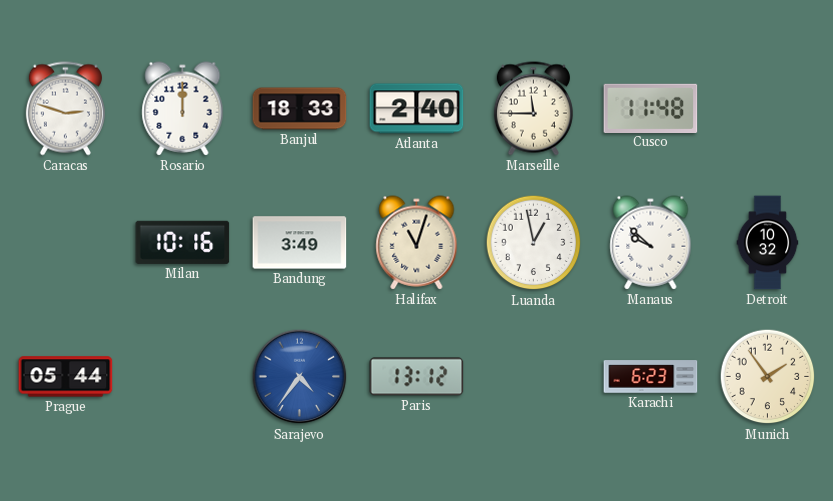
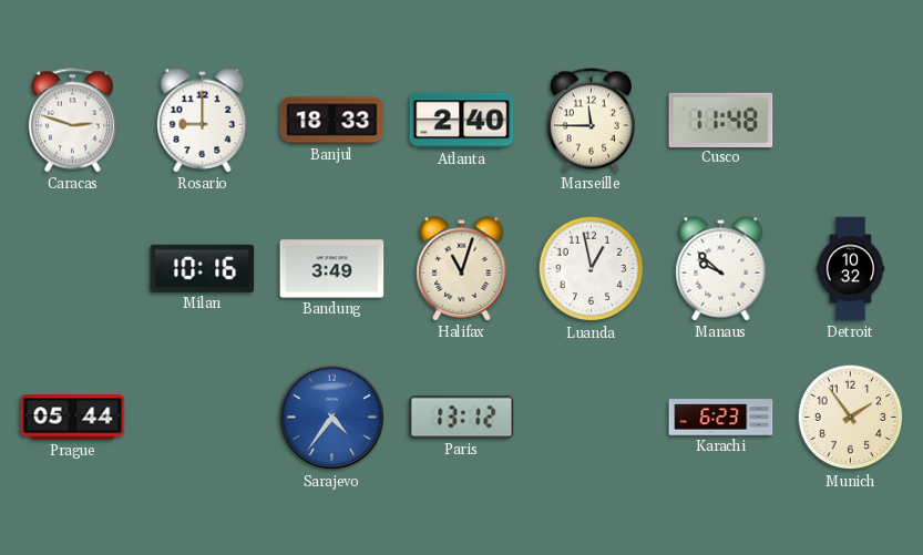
Rosario: 12:00 -> 9:00 (203, 121)
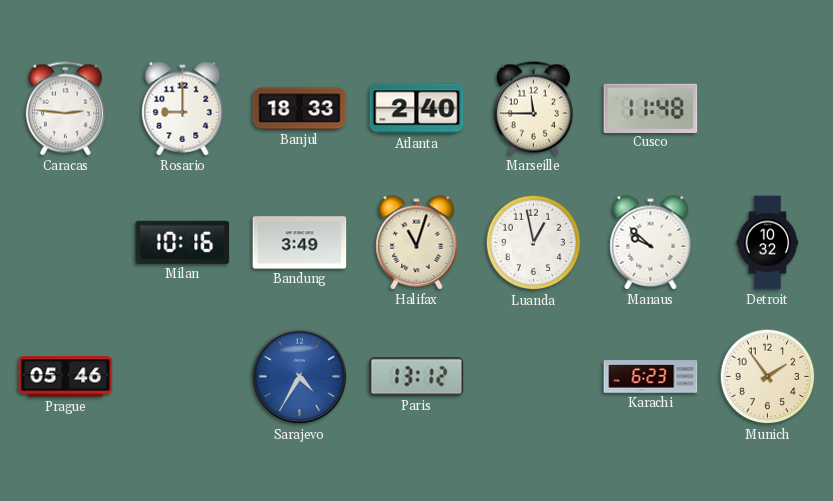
Caracas: 2:48 -> 2:46 (65, 109)
Prague: 05:44 -> 05:46 (66, 377)
Sarajevo: 4:36 -> 4:35 (300, 377)
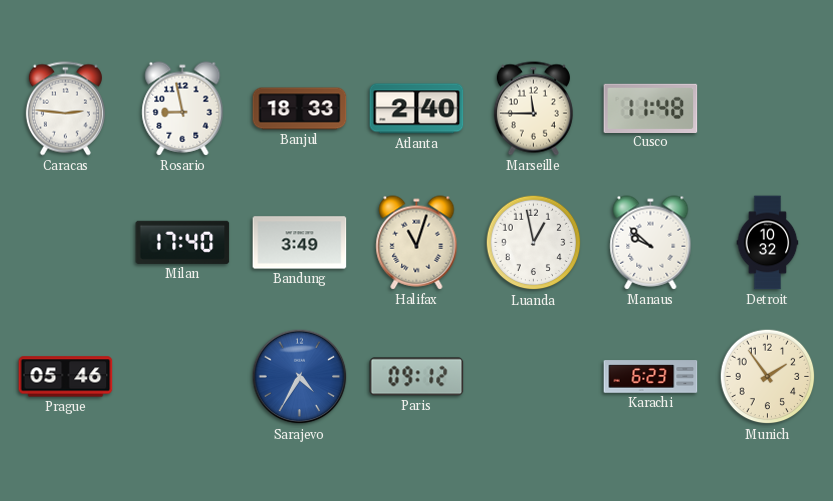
Rosario: 9:00 -> 8:58 (183, 109)
Milan: 10:16 -> 17:40 (183, 242)
Paris: 13:12 -> 09:12 (417, 377)
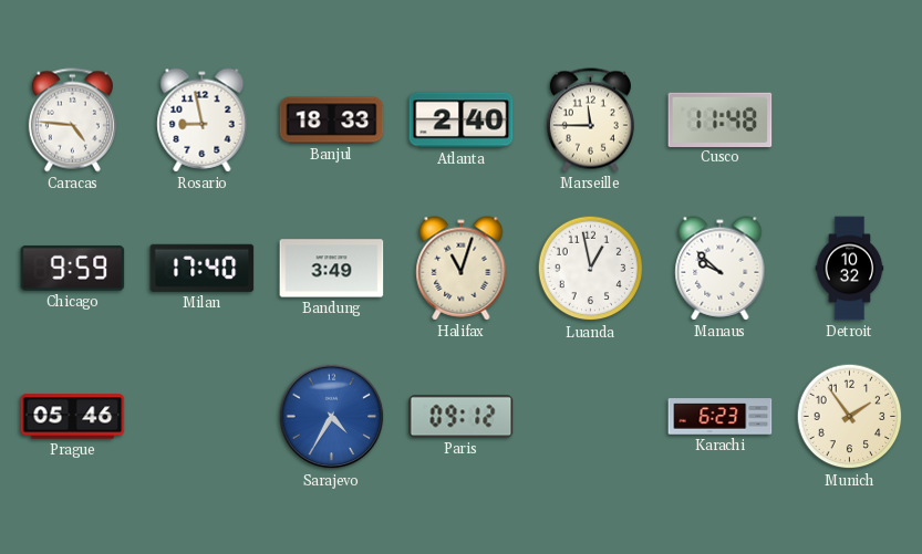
Caracas: 2:46 -> 4:46 (72, 121)
Chicago: none -> 9:59 (73, 268)
